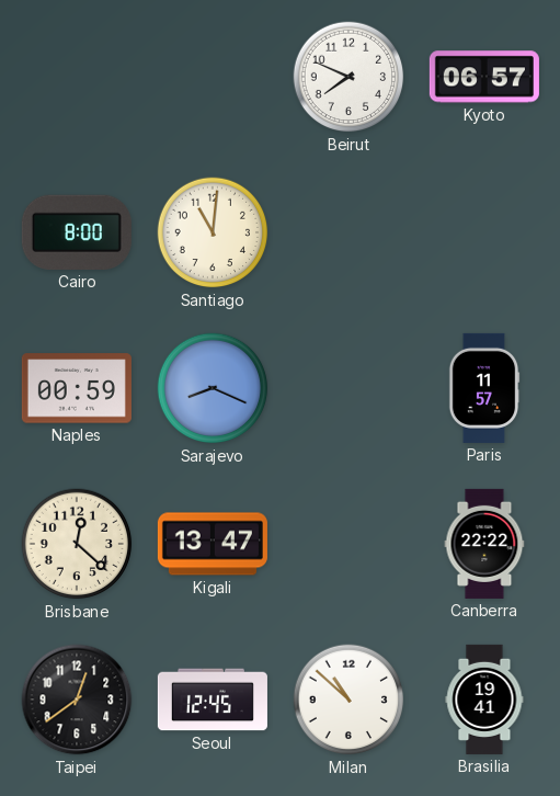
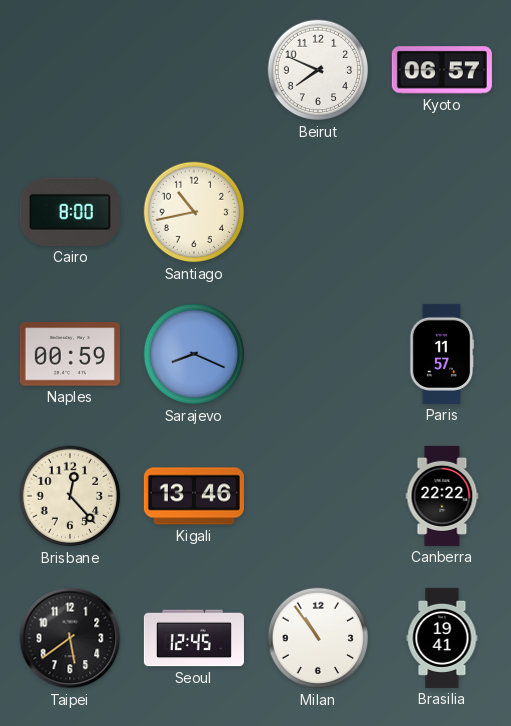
Santiago: 11:01 -> 10:43 (194, 212)
Brisbane: 12:22 -> 12:23 (70, 496)
Kigali: 13:47 -> 13:46 (194, 496)
Taipei: 12:39 -> 5:39 (70, 638)
Milan: 10:52 -> 10:54 (318, 638)
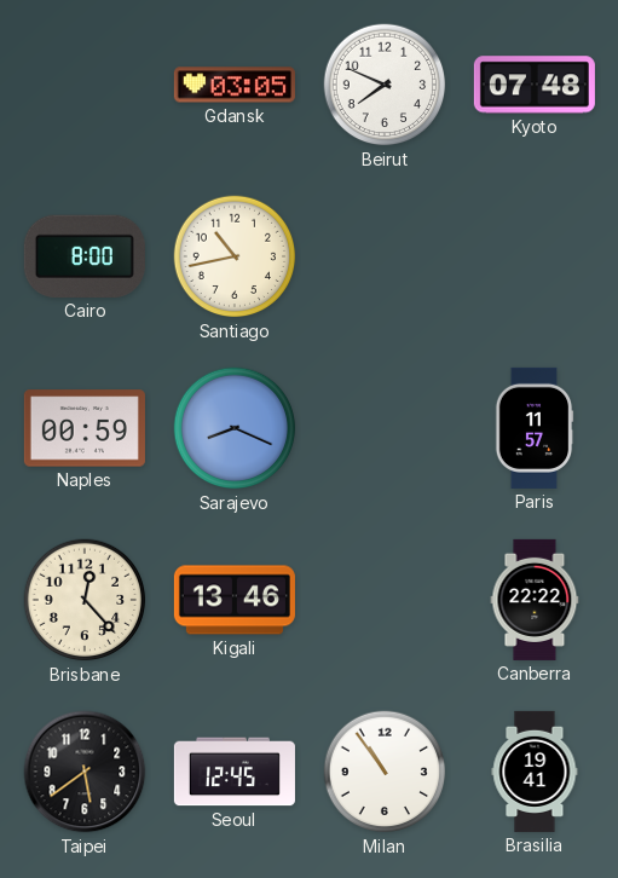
Gdansk: none -> 03:05 (235, 85)
Kyoto: 06:57 -> 07:48 (535, 85)
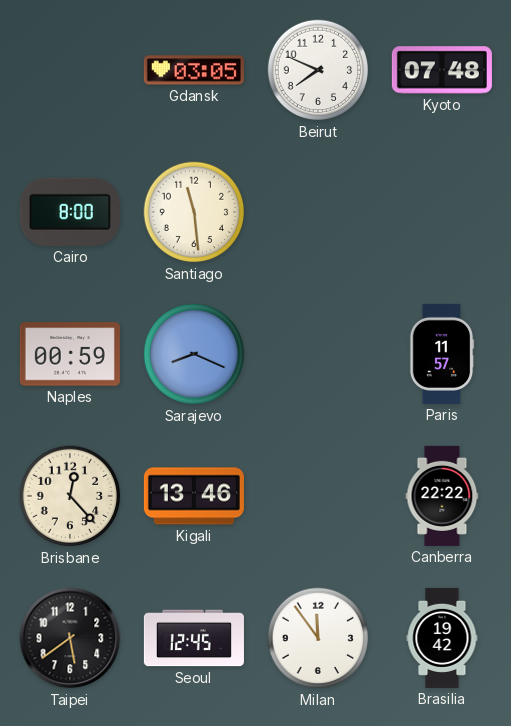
Santiago: 10:43 -> 11:29 (194, 212)
Milan: 10:54 -> 11:54 (318, 638)
Brasilia: 19:41 -> 19:42 (442, 638)
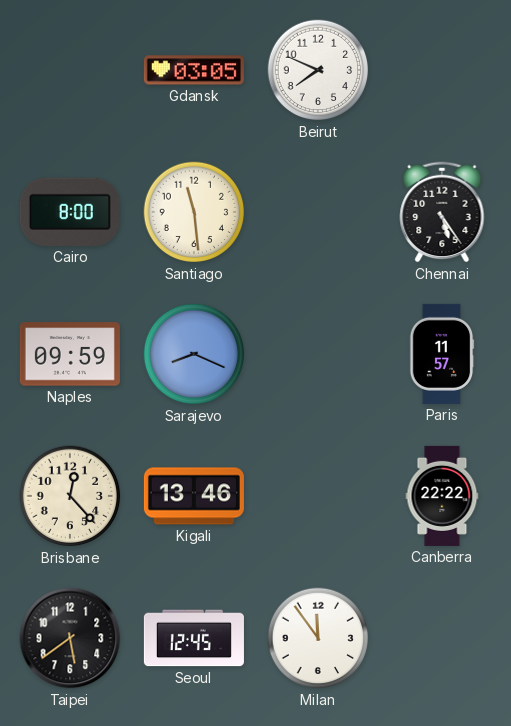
Kyoto: 07:48 -> none (442, 70)
Chennai: none -> 5:24 (442, 212)
Naples: 00:59 -> 09:59 (70, 354)
Brasilia: 19:42 -> none (442, 638)
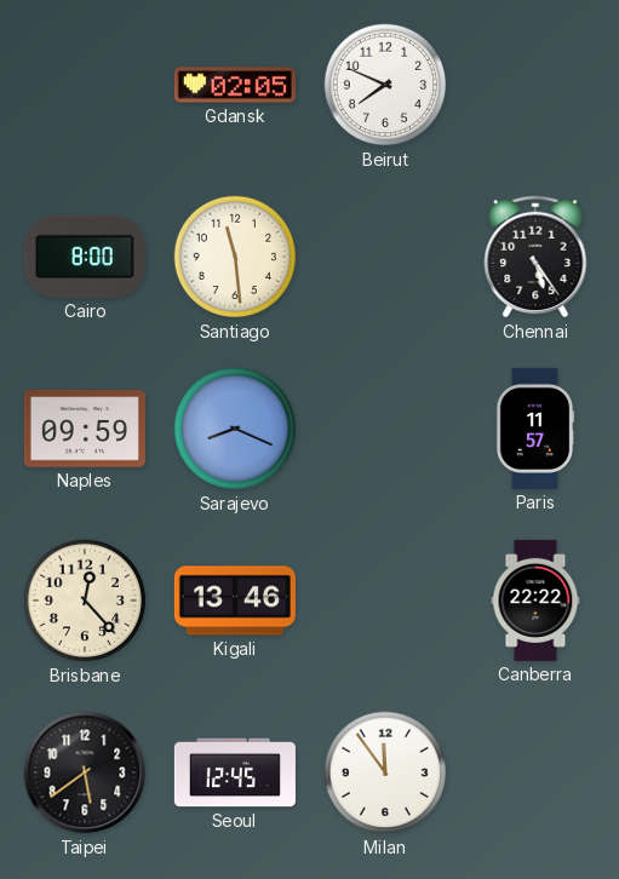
Gdansk: 03:05 -> 02:05 (235, 85)
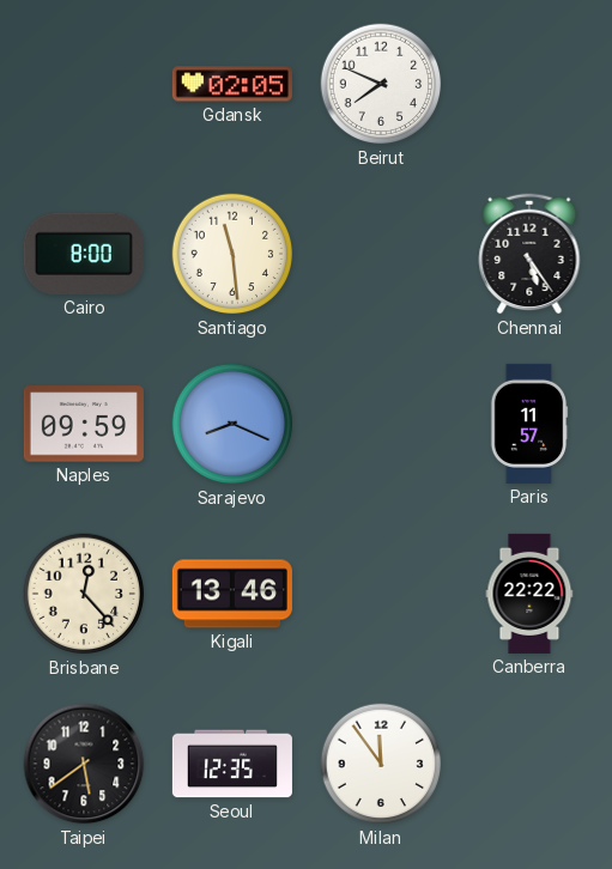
Seoul: 12:45 -> 12:35 (232, 764)
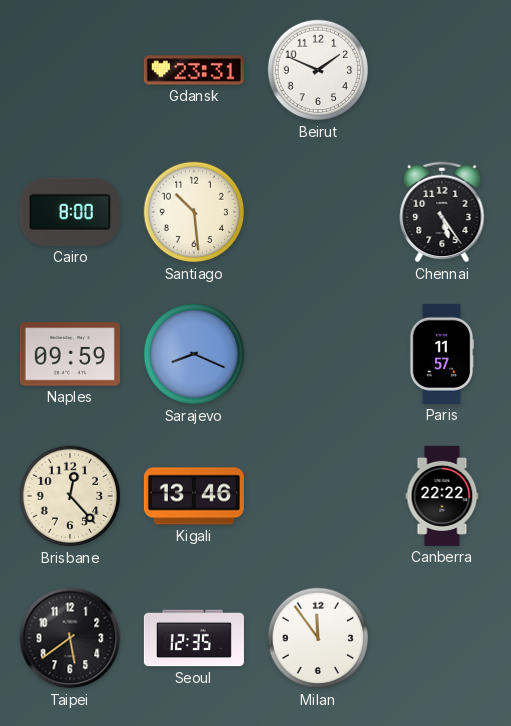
Gdansk: 02:05 -> 23:31 (194, 70)
Beirut: 7:49 -> 1:49 (318, 70)
Santiago: 11:29 -> 10:29 (194, 212)
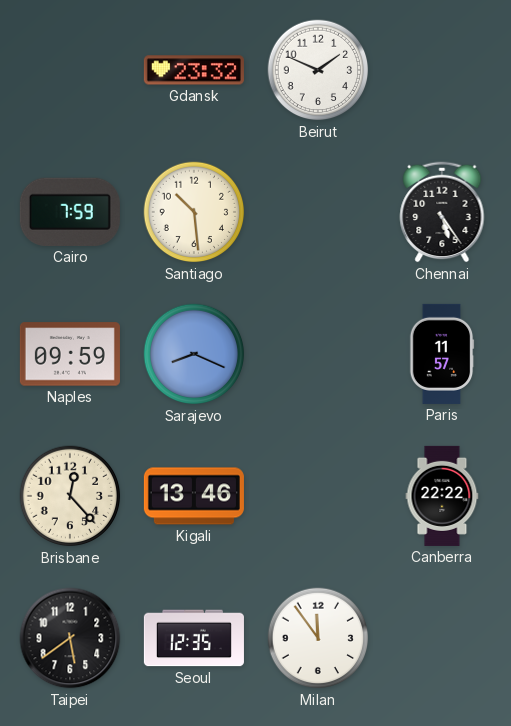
Gdansk: 23:31 -> 23:32 (194, 70)
Cairo: 8:00 -> 7:59 (70, 212)
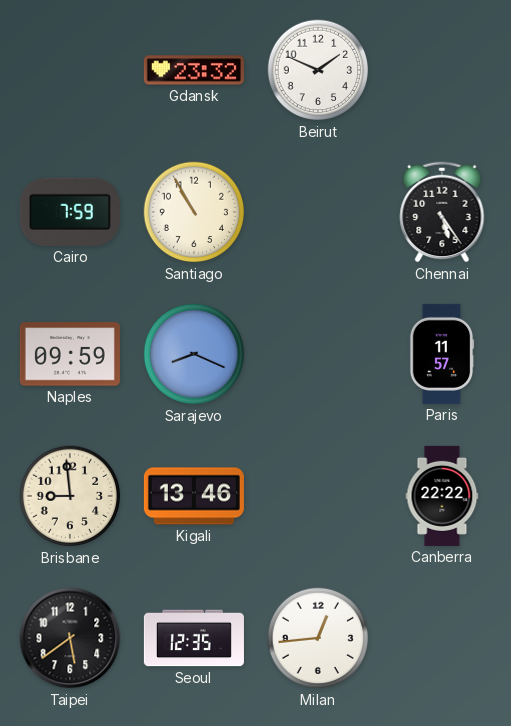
Santiago: 10:29 -> 10:55 (194, 212)
Brisbane: 12:23 -> 8:59 (70, 496)
Milan: 11:54 -> 12:44 (318, 638)
